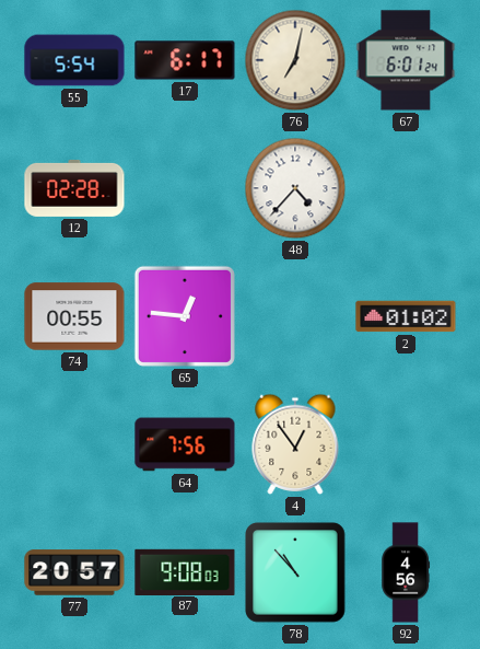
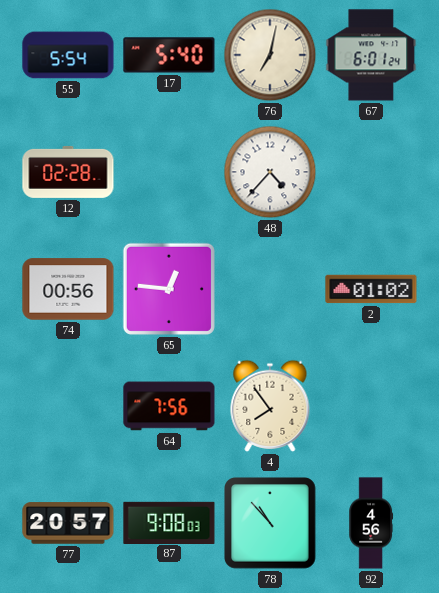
17: 6:17 -> 5:40 (169, 55)
74: 00:55 -> 00:56 (68, 289)
4: 12:54 -> 7:54 (270, 406)
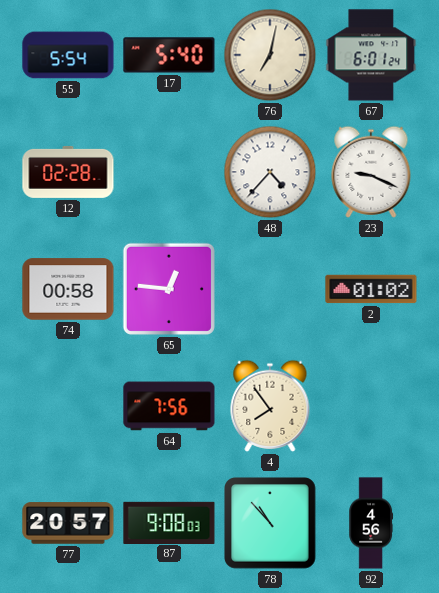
23: none -> 9:19 (371, 172)
74: 00:56 -> 00:58 (68, 289)
